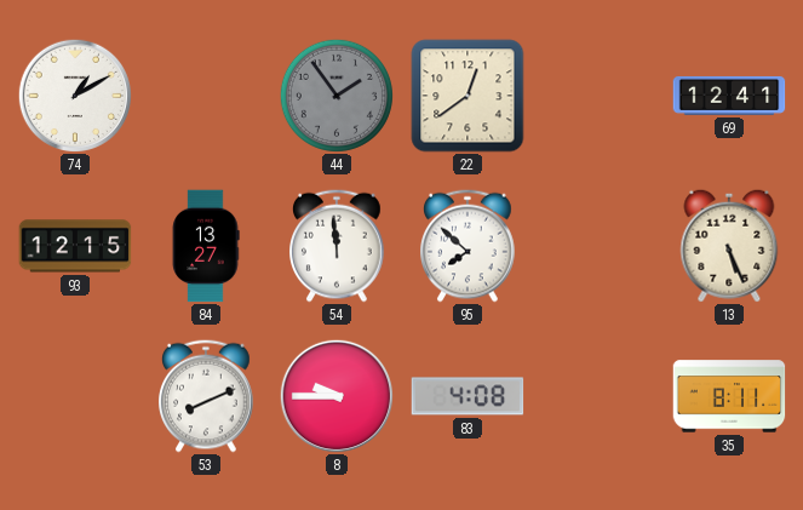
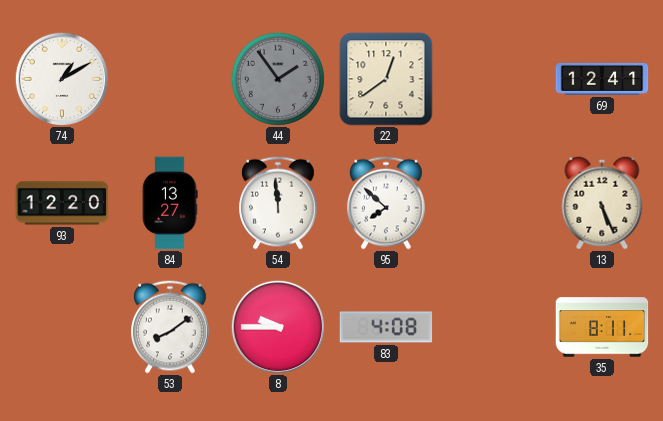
93: 12:15 -> 12:20 (62, 203)
53: 8:11 -> 8:09 (171, 327)
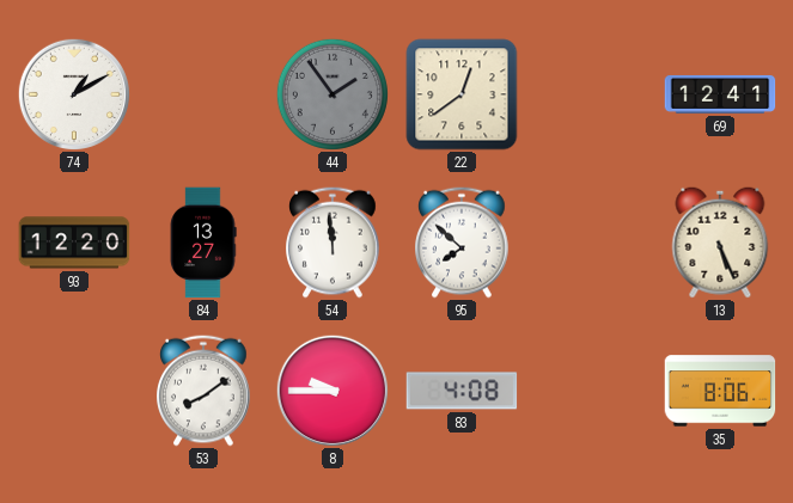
35: 8:11 -> 8:06 (720, 391)
